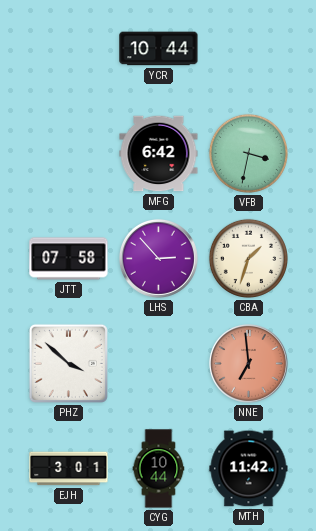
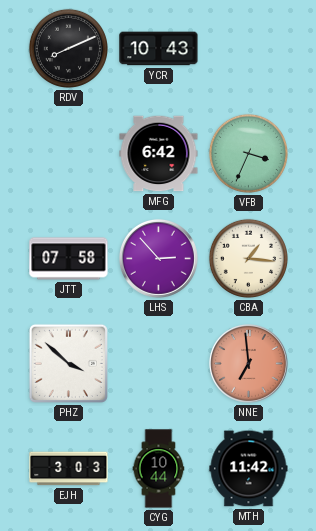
RDV: none -> 8:11 (68, 48)
YCR: 10:44 -> 10:43 (159, 49)
VFB: 3:32 -> 3:34 (248, 153)
CBA: 1:33 -> 1:16 (248, 258)
EJH: 3:01 -> 3:03 (69, 469)
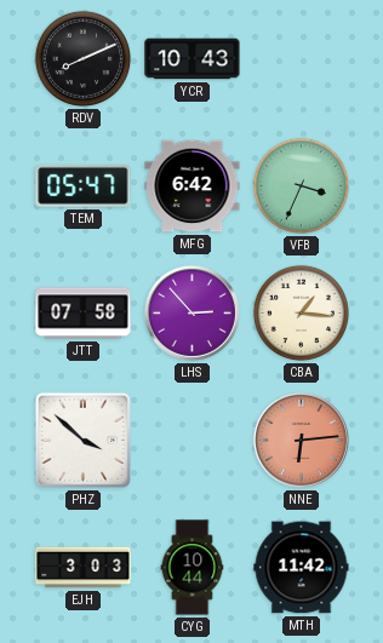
TEM: none -> 05:47 (84, 185)
NNE: 6:59 -> 6:14 (301, 440)
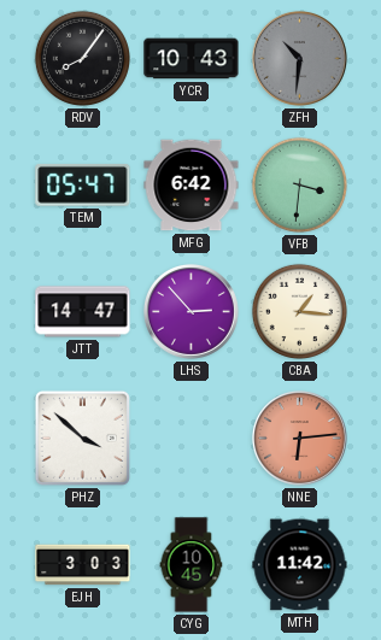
RDV: 8:11 -> 8:06 (82, 58)
ZFH: none -> 10:31 (299, 58)
VFB: 3:34 -> 3:31 (299, 184)
JTT: 07:58 -> 14:47 (83, 312)
CYG: 10:44 -> 10:45 (192, 565)
